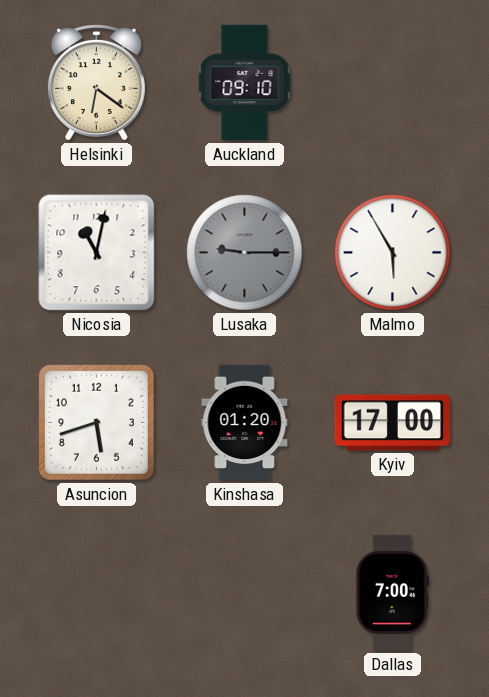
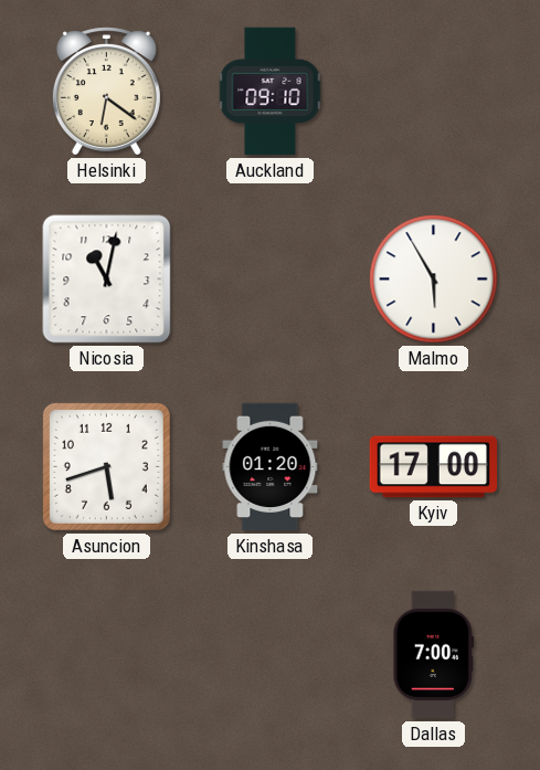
Lusaka: 9:15 -> none (245, 253)
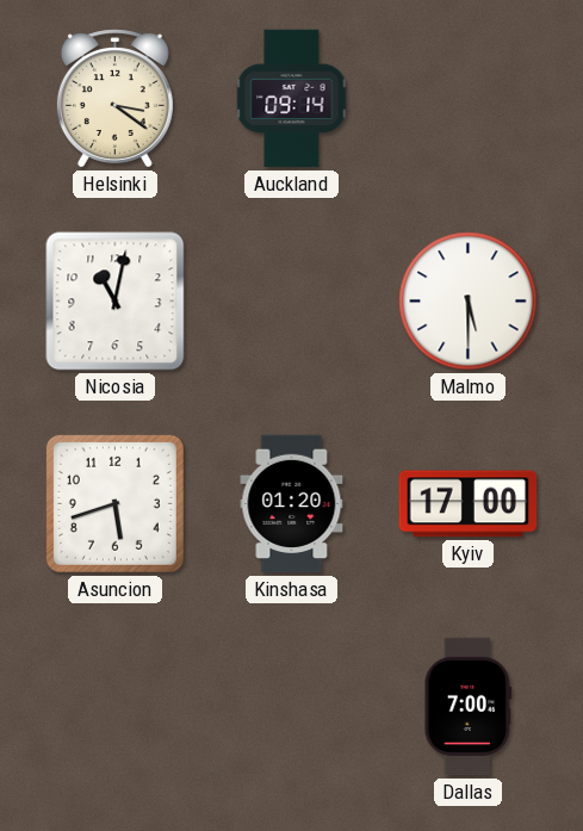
Helsinki: 6:21 -> 3:21 (114, 99)
Auckland: 09:10 -> 09:14 (292, 99)
Malmo: 5:55 -> 5:30 (469, 302)
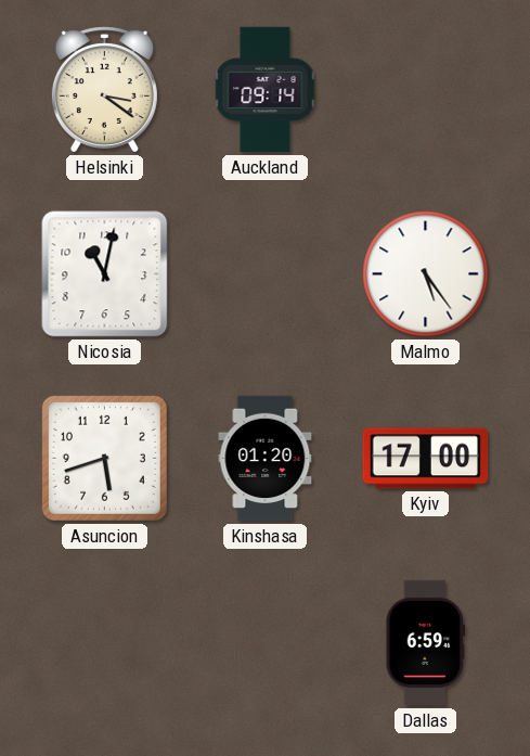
Malmo: 5:30 -> 5:24 (426, 274)
Dallas: 7:00 -> 6:59 (425, 643)
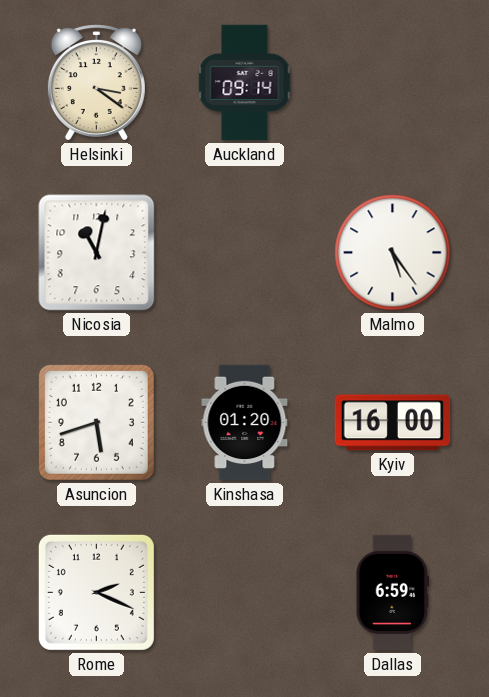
Kyiv: 17:00 -> 16:00 (393, 423)
Rome: none -> 2:19 (96, 592)
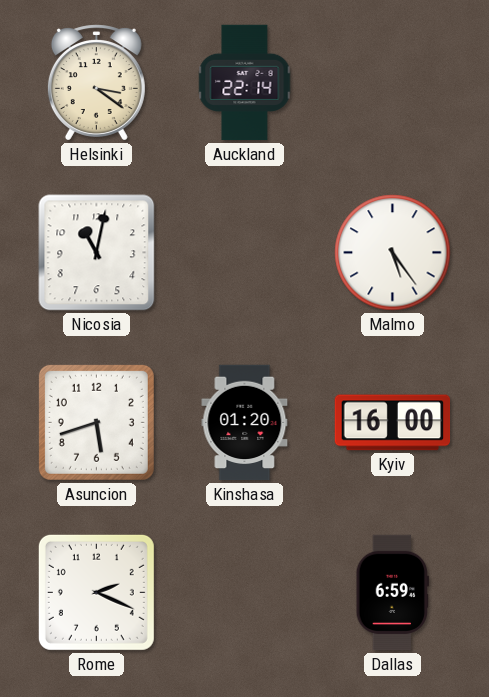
Auckland: 09:14 -> 22:14 (245, 83)
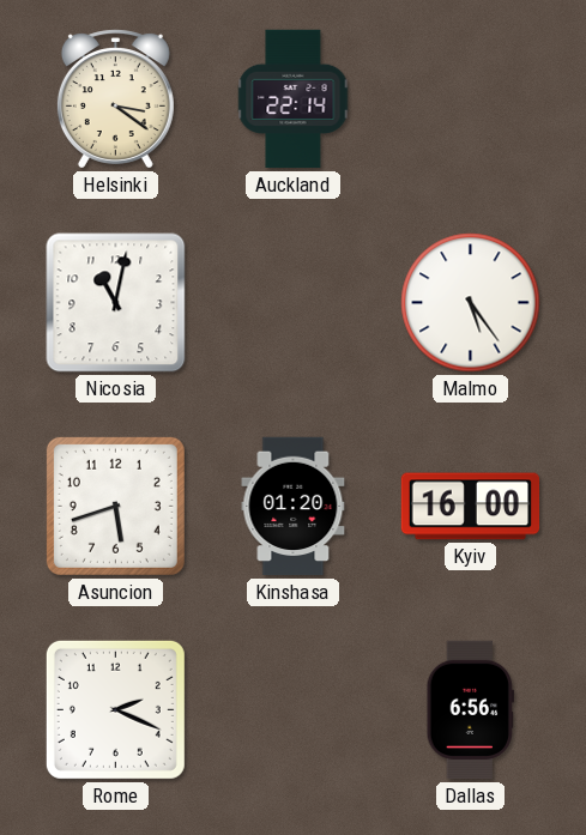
Dallas: 6:59 -> 6:56 (470, 710)
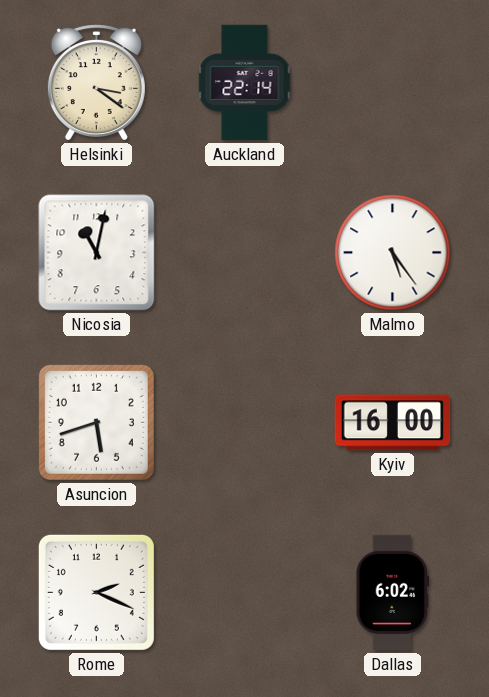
Kinshasa: 01:20 -> none (294, 507)
Dallas: 6:56 -> 6:02 (392, 593)
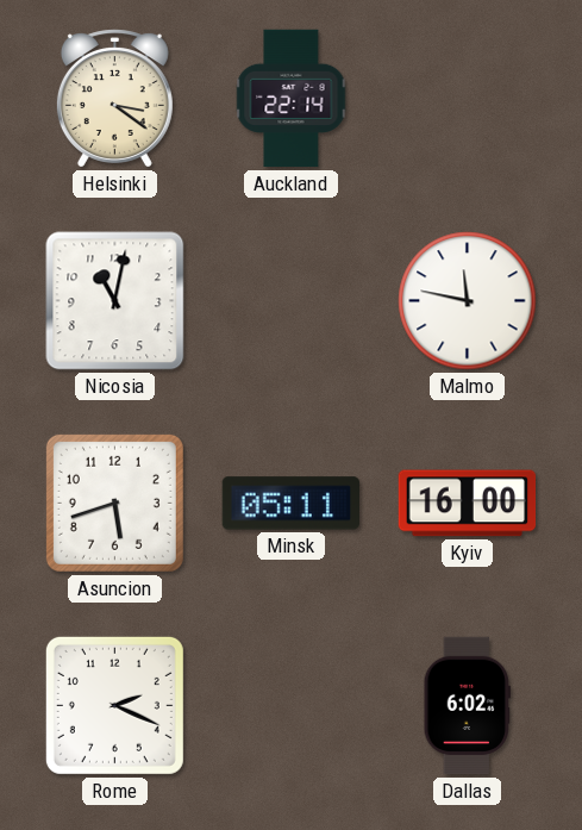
Malmo: 5:24 -> 11:47 (468, 301)
Minsk: none -> 05:11 (290, 504)
